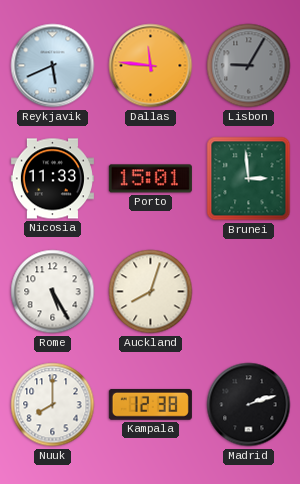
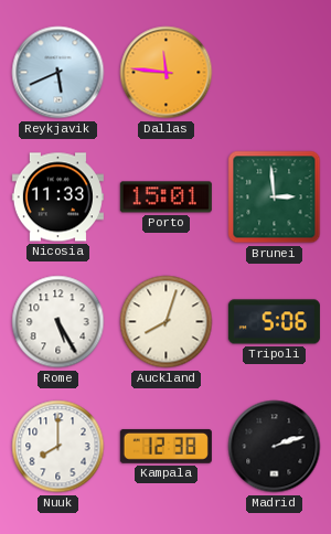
Lisbon: 9:05 -> none (249, 66)
Tripoli: none -> 5:06 (274, 322)
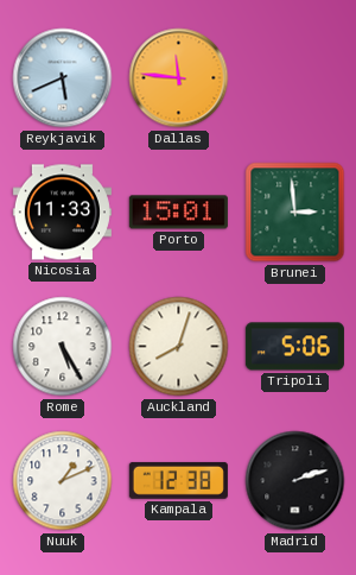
Nuuk: 8:00 -> 1:11 (63, 481)
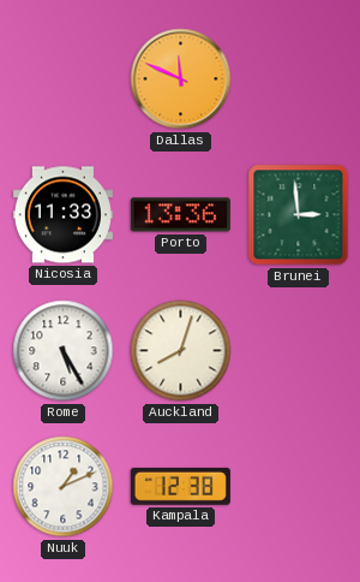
Reykjavik: 5:41 -> none (63, 78)
Dallas: 11:46 -> 11:49 (181, 79)
Porto: 15:01 -> 13:36 (180, 215)
Tripoli: 5:06 -> none (294, 347)
Madrid: 2:12 -> none (295, 481)
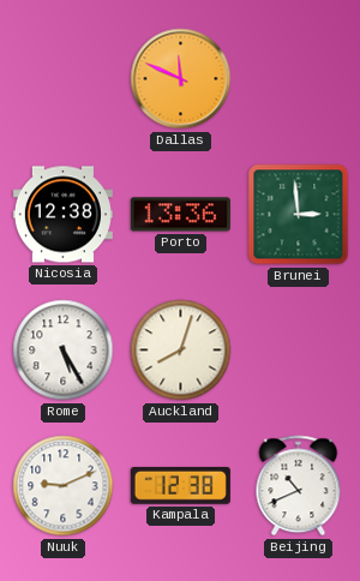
Nicosia: 11:33 -> 12:38 (62, 215)
Nuuk: 1:11 -> 9:11 (64, 486)
Beijing: none -> 10:41 (299, 486)
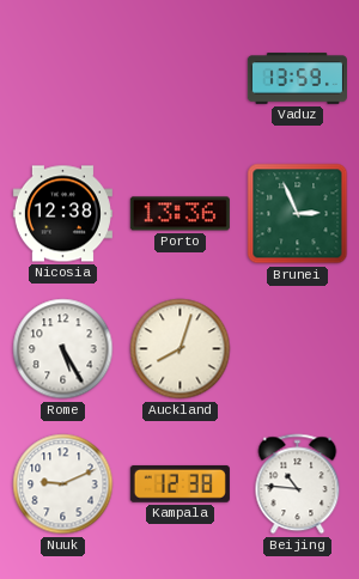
Dallas: 11:49 -> none (181, 79)
Vaduz: none -> 13:59 (297, 79)
Brunei: 2:59 -> 2:56 (298, 214)
Beijing: 10:41 -> 10:46 (298, 484)
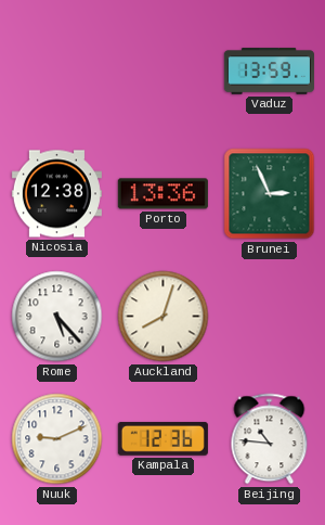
Rome: 5:25 -> 5:23 (57, 317)
Kampala: 12:38 -> 12:36 (162, 438)
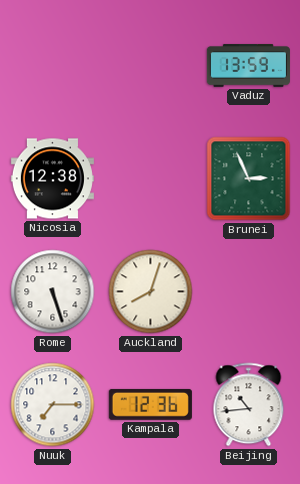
Porto: 13:36 -> none (162, 194)
Rome: 5:23 -> 5:27 (53, 292)
Nuuk: 9:11 -> 7:15 (53, 405)
Beijing: 10:46 -> 10:44 (249, 405)
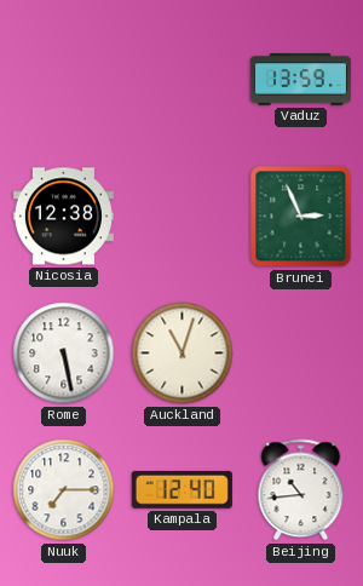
Rome: 5:27 -> 5:28 (64, 354)
Auckland: 8:03 -> 11:03 (183, 354)
Kampala: 12:36 -> 12:40 (181, 489)
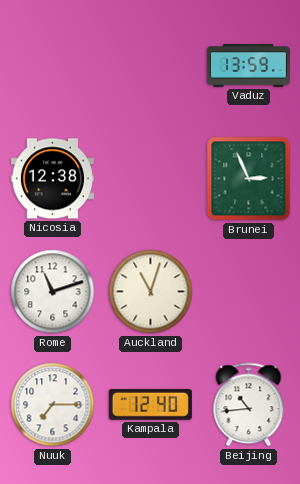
Rome: 5:28 -> 11:12 (53, 292)
